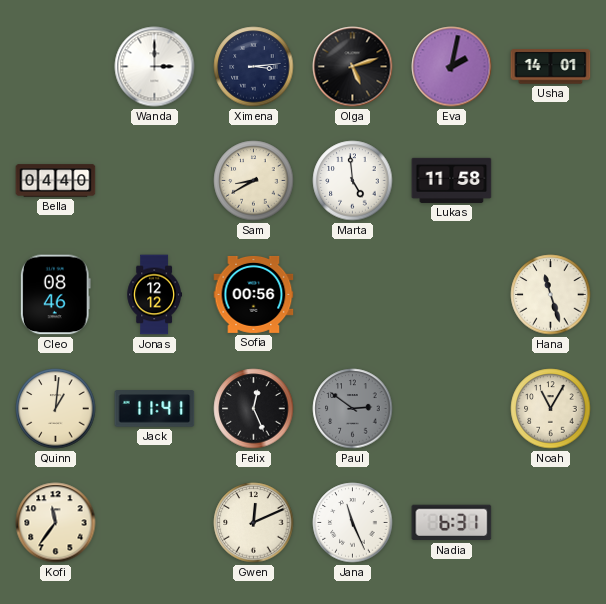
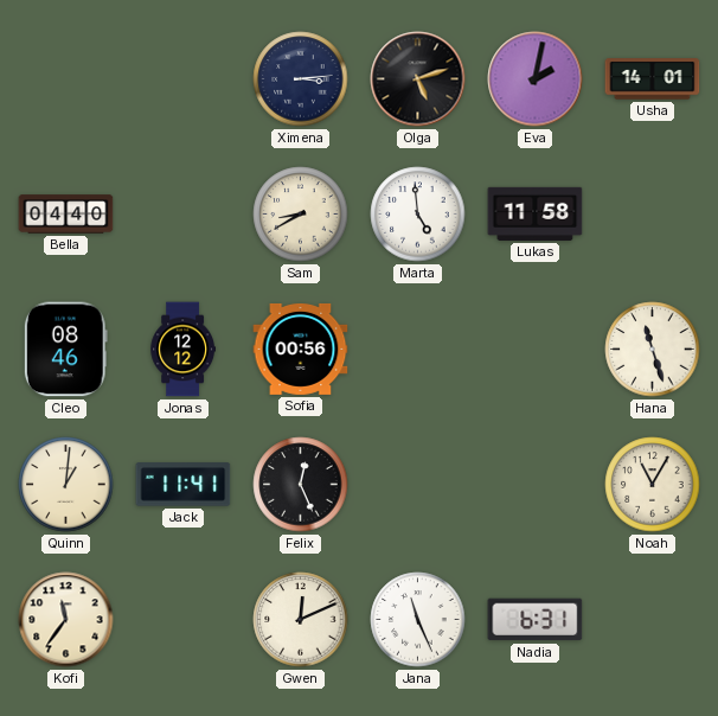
Wanda: 3:00 -> none (155, 67)
Paul: 2:51 -> none (353, 409)
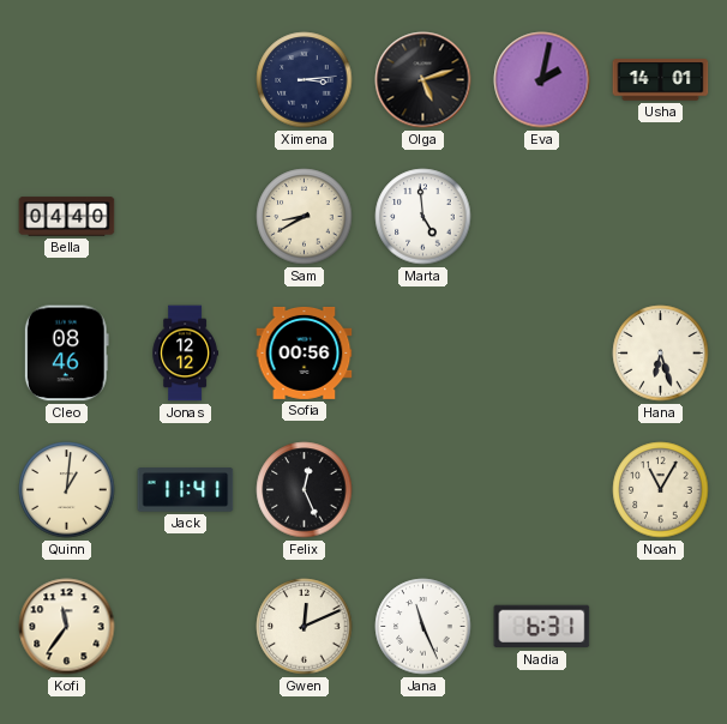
Lukas: 11:58 -> none (536, 213)
Hana: 11:27 -> 6:27 (661, 354)
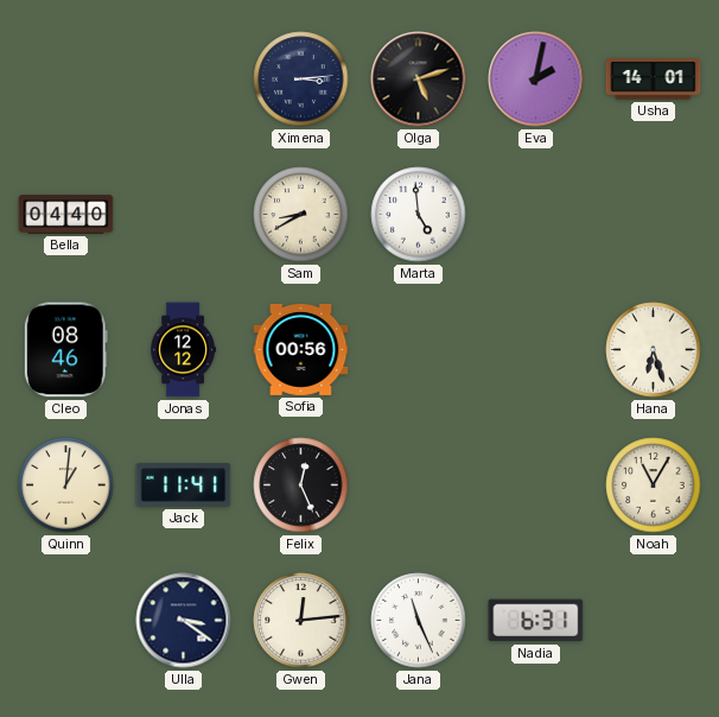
Kofi: 11:36 -> none (67, 627)
Ulla: none -> 3:21 (184, 621)
Gwen: 12:11 -> 12:14 (301, 621)
